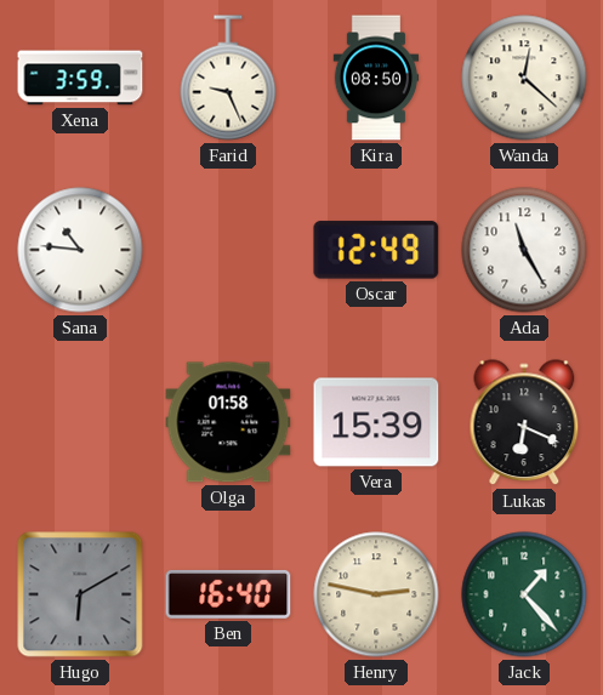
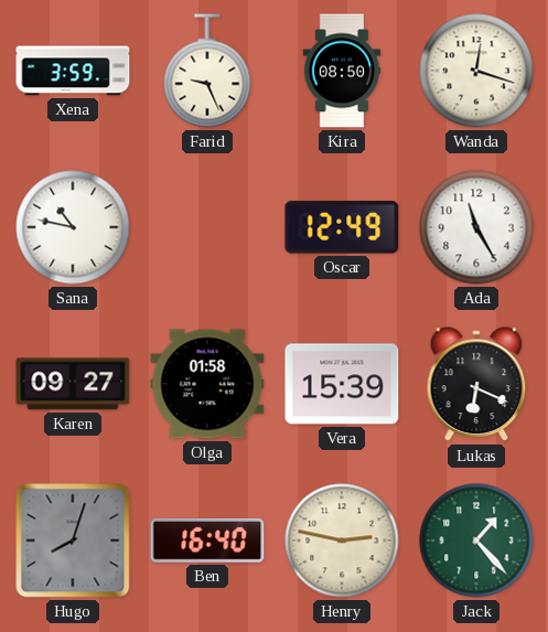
Wanda: 12:22 -> 12:18 (476, 71)
Sana: 10:46 -> 10:47 (73, 227)
Karen: none -> 09:27 (73, 384)
Hugo: 6:10 -> 8:03 (73, 540)
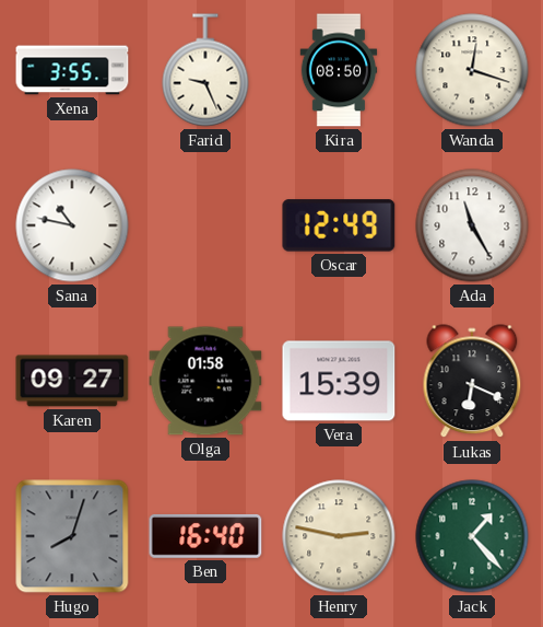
Xena: 3:59 -> 3:55 (72, 70)
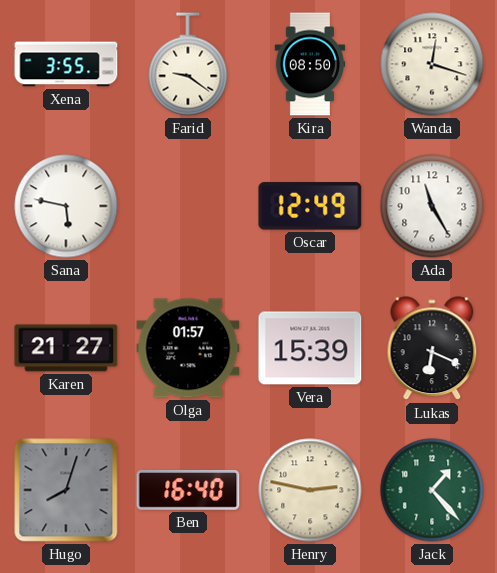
Farid: 9:26 -> 9:21 (188, 64)
Sana: 10:47 -> 5:47 (66, 206)
Karen: 09:27 -> 21:27 (66, 348)
Olga: 01:58 -> 01:57 (188, 348)
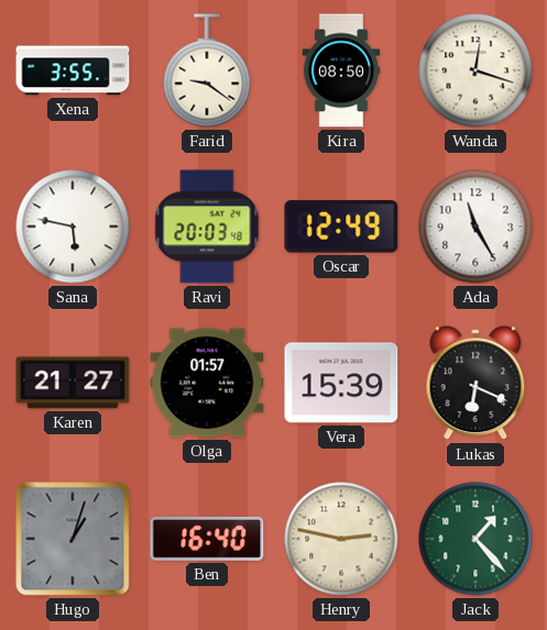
Ravi: none -> 20:03 (207, 226)
Hugo: 8:03 -> 1:03 (73, 539)
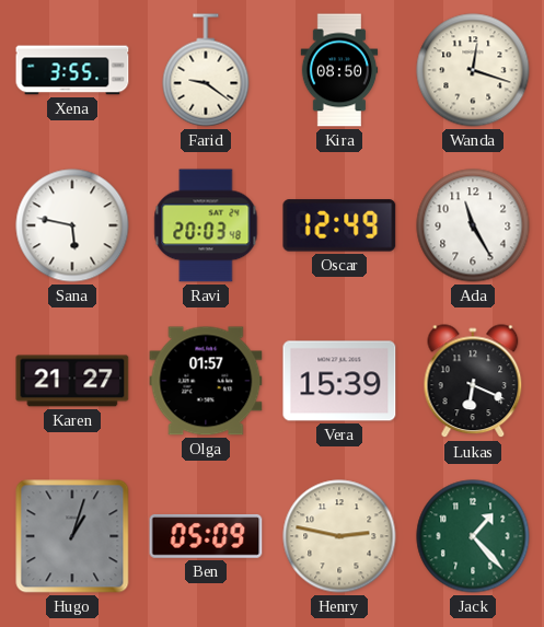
Ben: 16:40 -> 05:09 (206, 536)
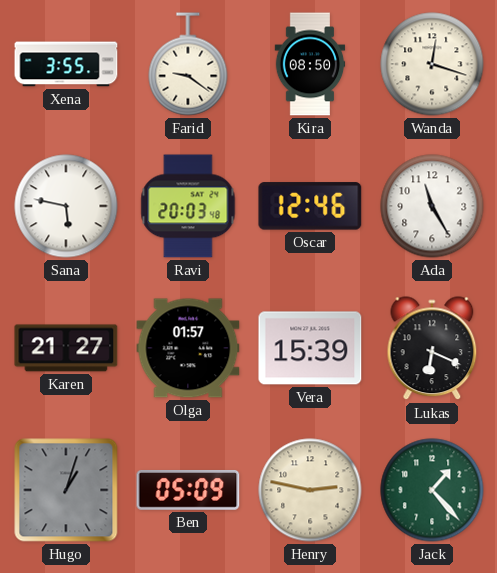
Oscar: 12:49 -> 12:46 (310, 206)
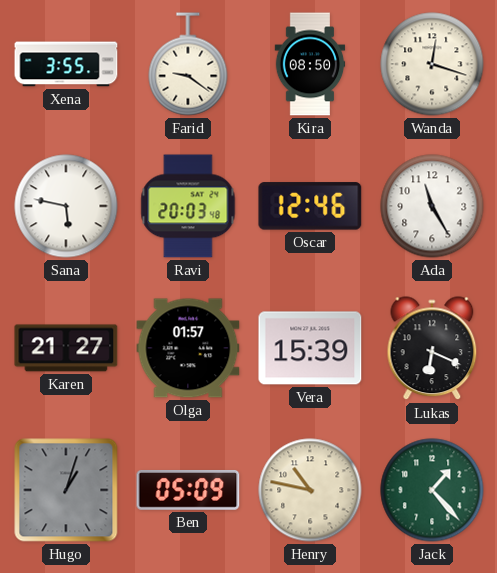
Henry: 2:47 -> 10:47 (310, 490)
